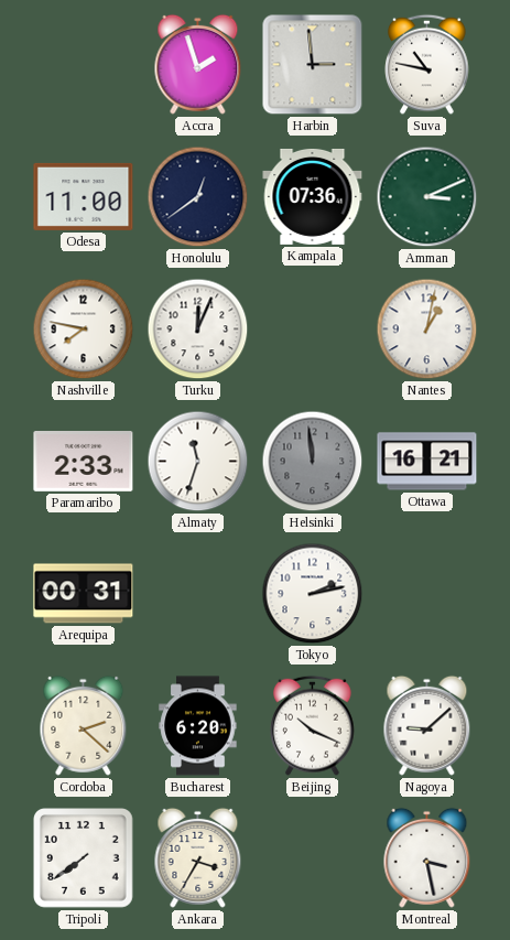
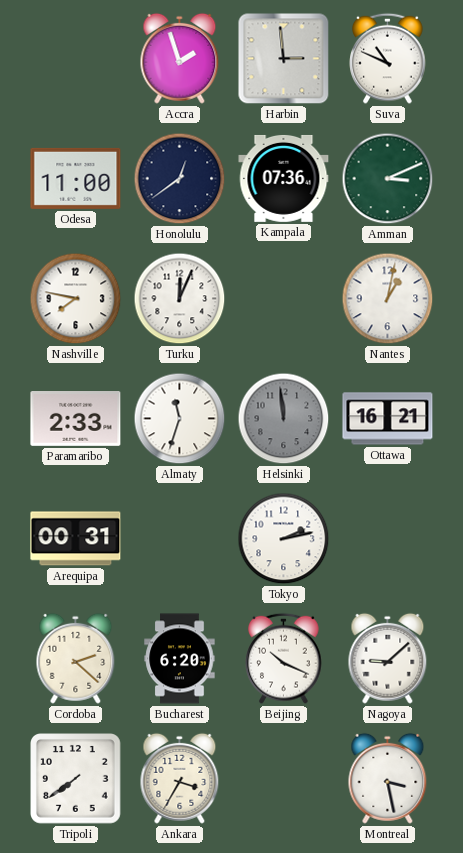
Suva: 10:47 -> 10:49 (388, 58)
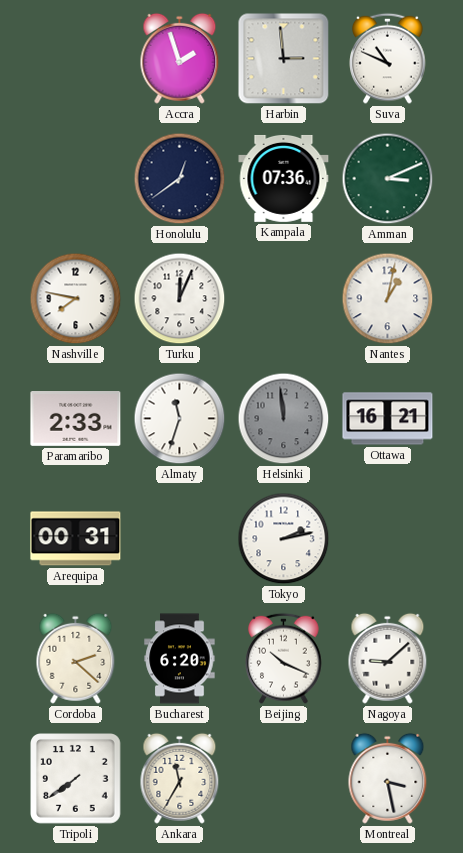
Odesa: 11:00 -> none (76, 178)
Ankara: 3:35 -> 11:35 (180, 778)
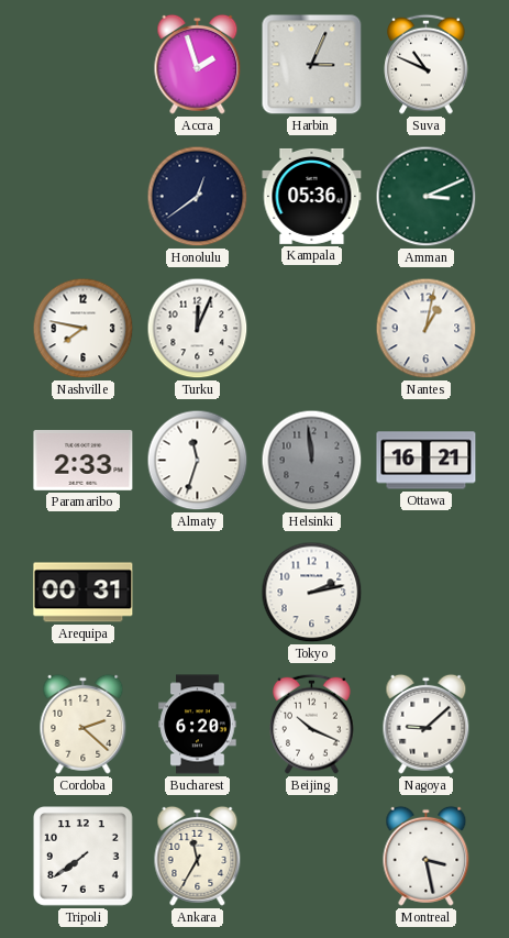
Harbin: 2:59 -> 3:04 (312, 65)
Kampala: 07:36 -> 05:36 (312, 196)
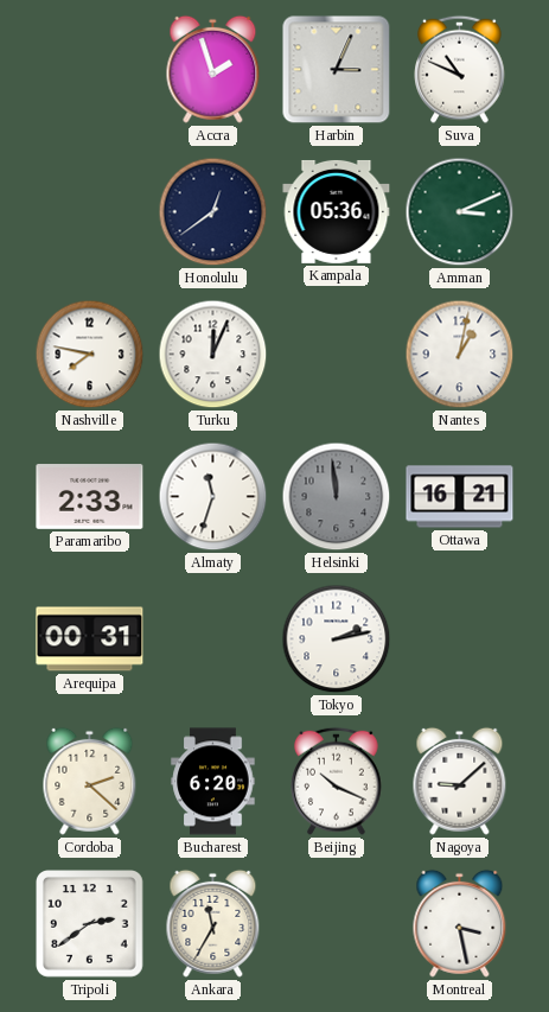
Tripoli: 7:39 -> 2:39 (90, 924)
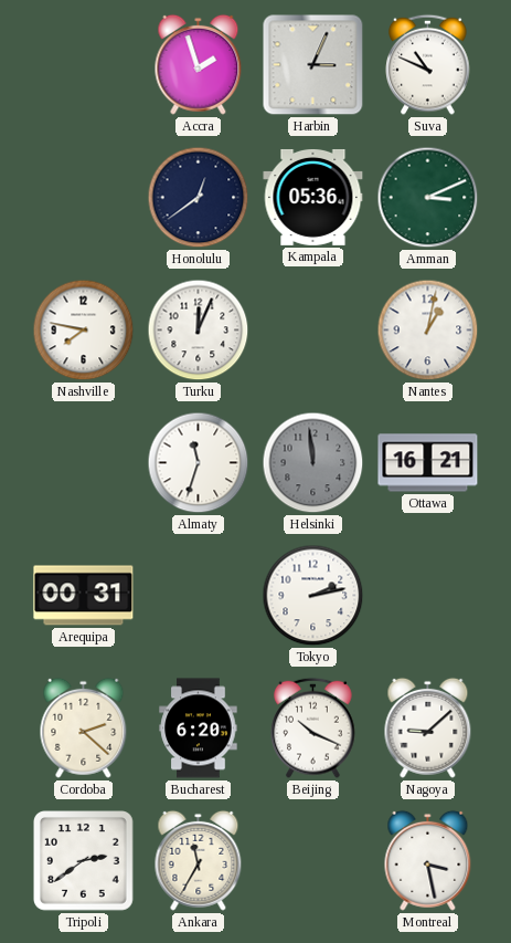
Paramaribo: 2:33 -> none (90, 497)
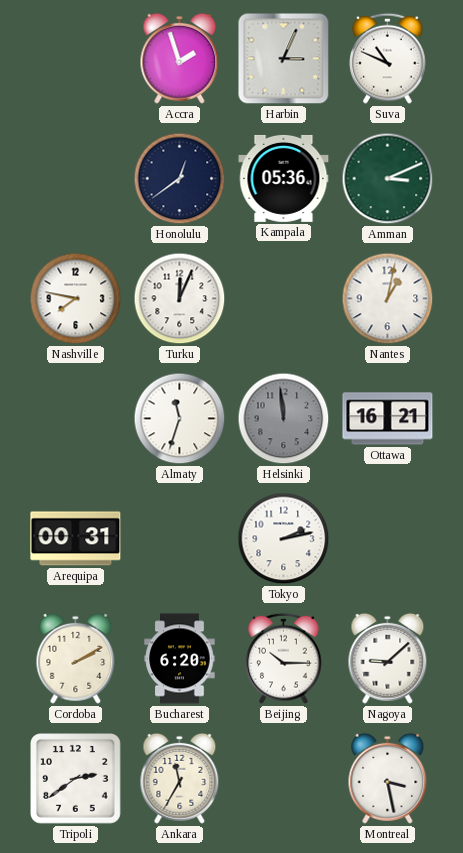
Cordoba: 2:22 -> 2:10 (76, 658)
Beijing: 10:19 -> 10:15 (284, 658)
